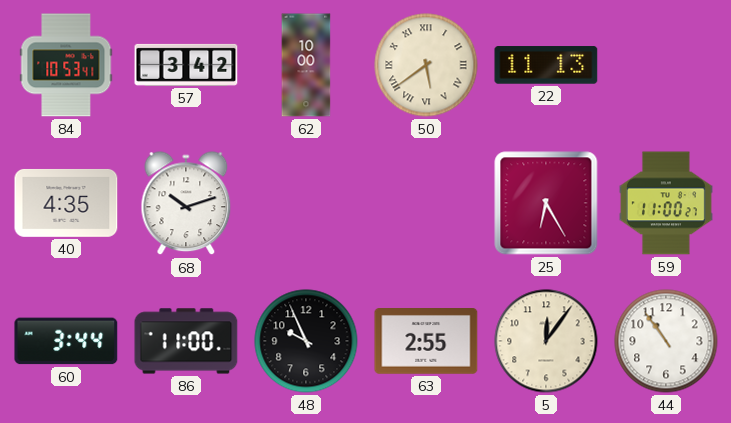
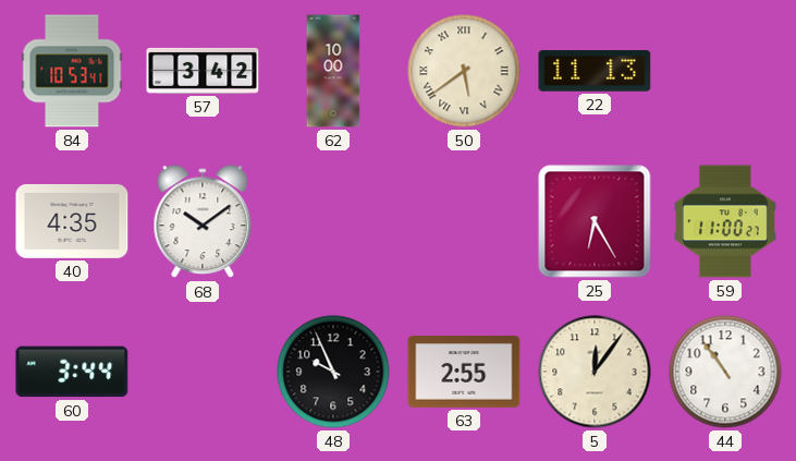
68: 10:12 -> 10:09 (203, 222)
86: 11:00 -> none (186, 341)
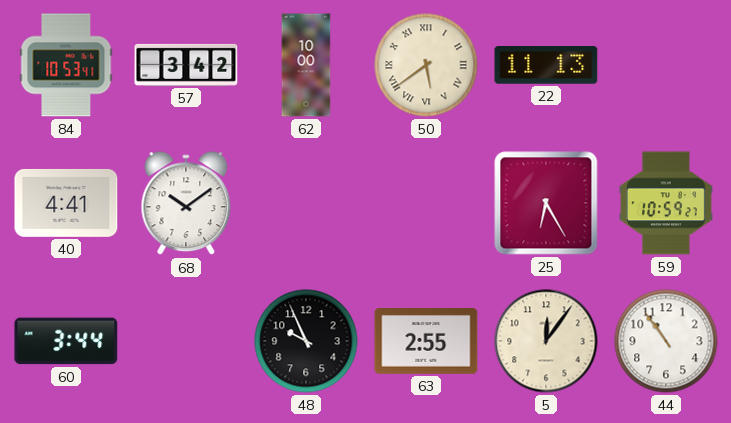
40: 4:35 -> 4:41 (66, 203)
59: 11:00 -> 10:59 (666, 203)
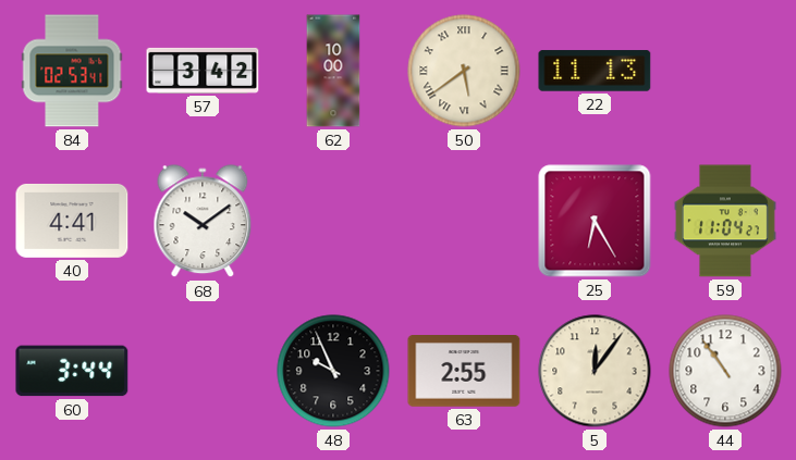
84: 10:53 -> 02:53 (72, 71)
59: 10:59 -> 11:04 (725, 221)
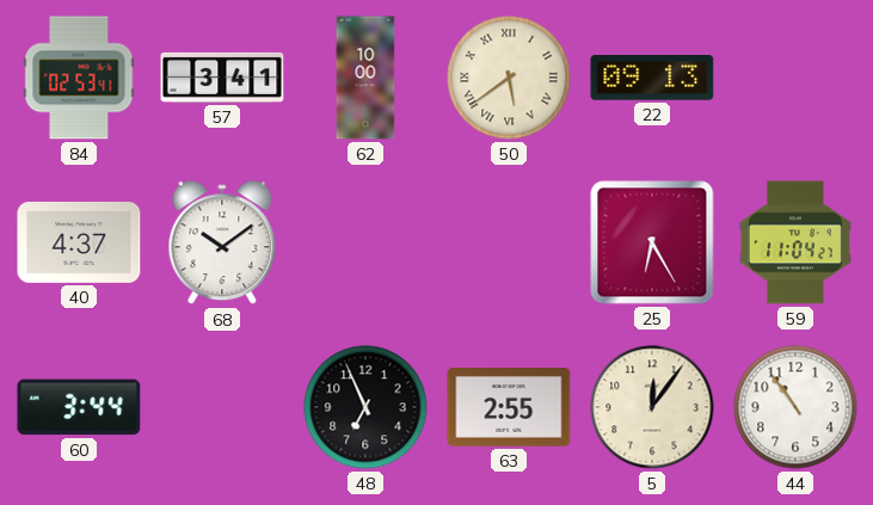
57: 3:42 -> 3:41 (222, 78)
22: 11:13 -> 09:13 (652, 78)
40: 4:41 -> 4:37 (79, 242)
48: 9:56 -> 6:56 (365, 407)
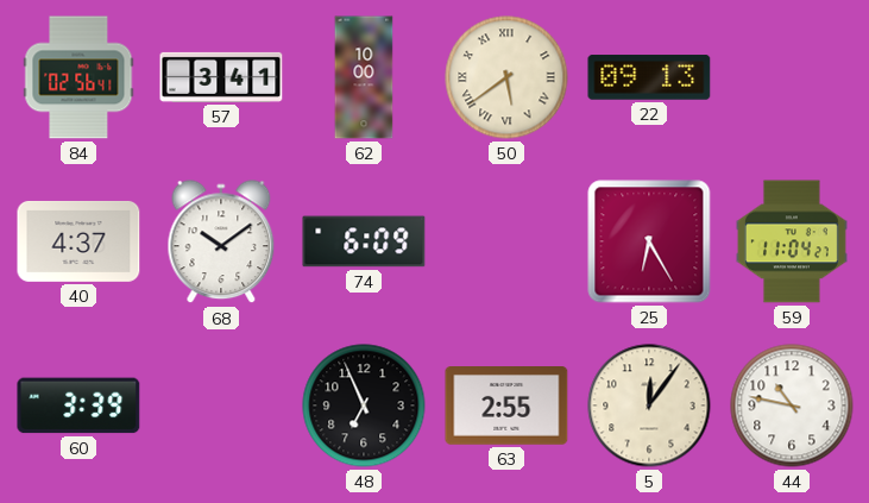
84: 02:53 -> 02:56 (78, 77)
74: none -> 6:09 (364, 241)
60: 3:44 -> 3:39 (78, 405)
44: 10:54 -> 10:47 (792, 405)
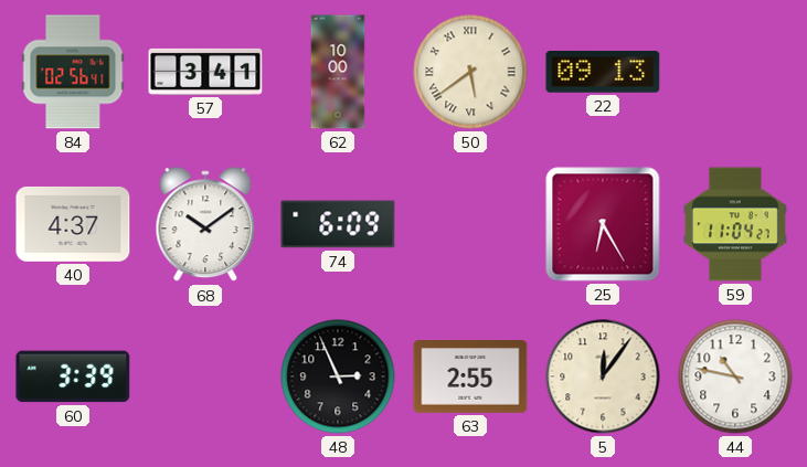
48: 6:56 -> 2:56 (338, 376)
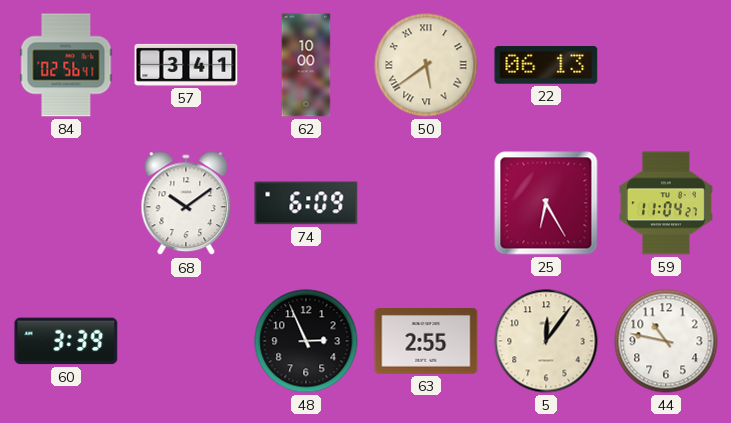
22: 09:13 -> 06:13 (546, 65)
40: 4:37 -> none (73, 224)
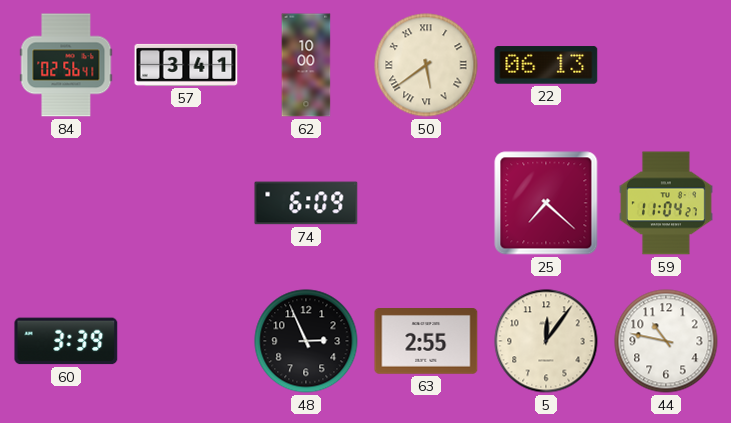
68: 10:09 -> none (186, 204)
25: 6:25 -> 7:22 (546, 203)
